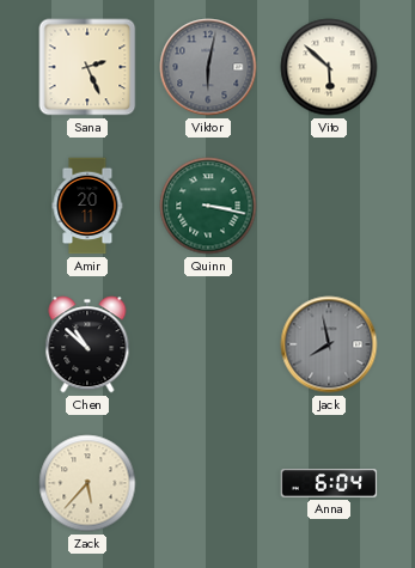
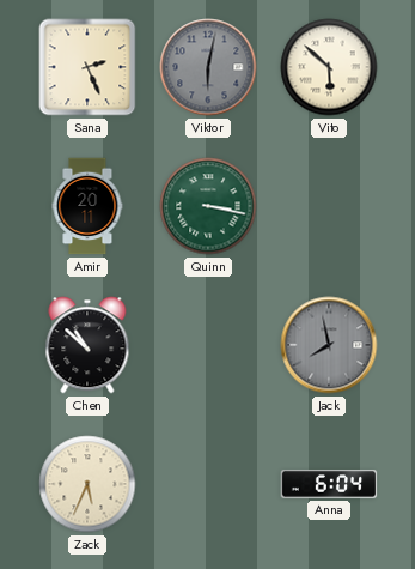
Zack: 5:37 -> 5:34 (87, 484)
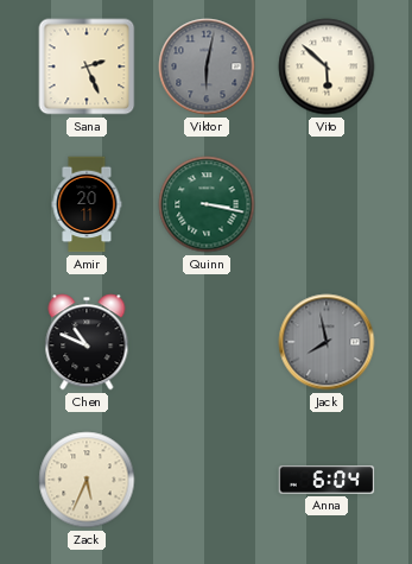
Chen: 10:52 -> 10:49 (87, 342)
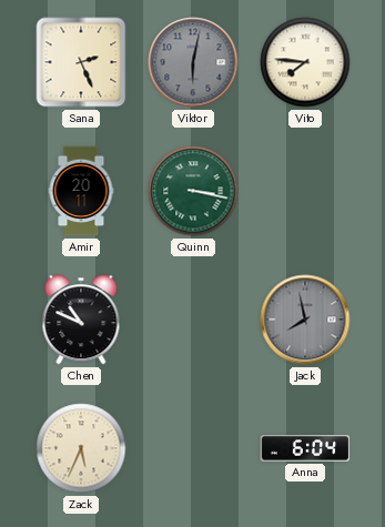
Vito: 5:52 -> 7:46 (305, 62)
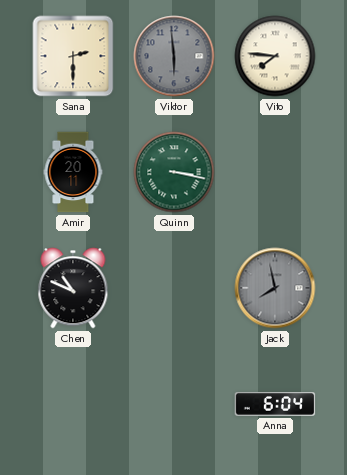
Sana: 2:26 -> 2:30 (73, 56)
Viktor: 6:02 -> 5:59 (174, 56)
Zack: 5:34 -> none (81, 448)
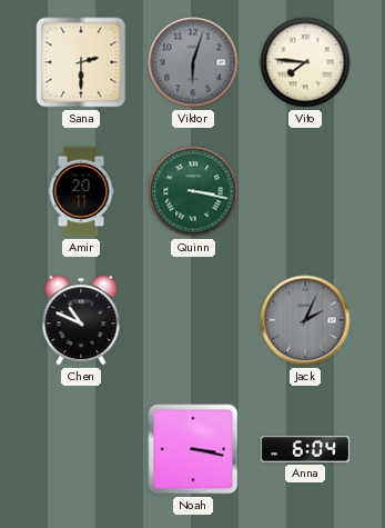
Viktor: 5:59 -> 6:03 (193, 62)
Jack: 7:58 -> 2:04 (305, 320)
Noah: none -> 3:17 (193, 449)
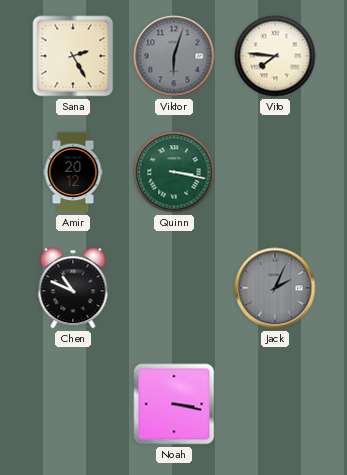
Sana: 2:30 -> 2:25 (73, 56)
Amir: 20:11 -> 20:12 (73, 172)
Anna: 6:04 -> none (305, 449)
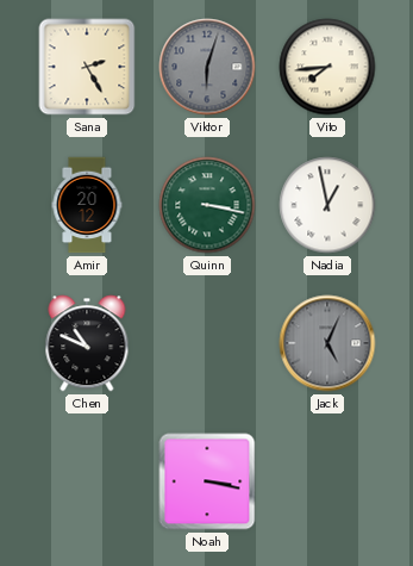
Vito: 7:46 -> 7:44 (327, 67)
Nadia: none -> 12:58 (327, 205)
Jack: 2:04 -> 5:04 (327, 343)
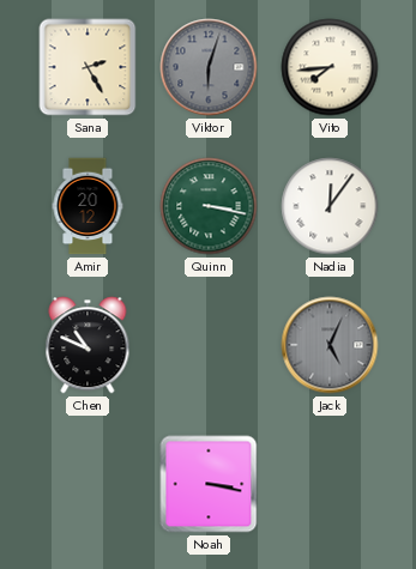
Nadia: 12:58 -> 12:06 (330, 206)
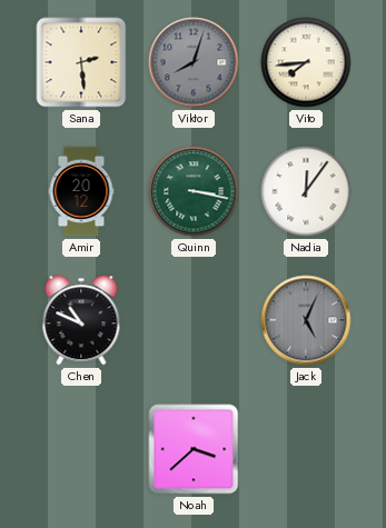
Sana: 2:25 -> 2:29 (81, 62)
Viktor: 6:03 -> 8:03 (194, 62)
Noah: 3:17 -> 3:38 (194, 449)
